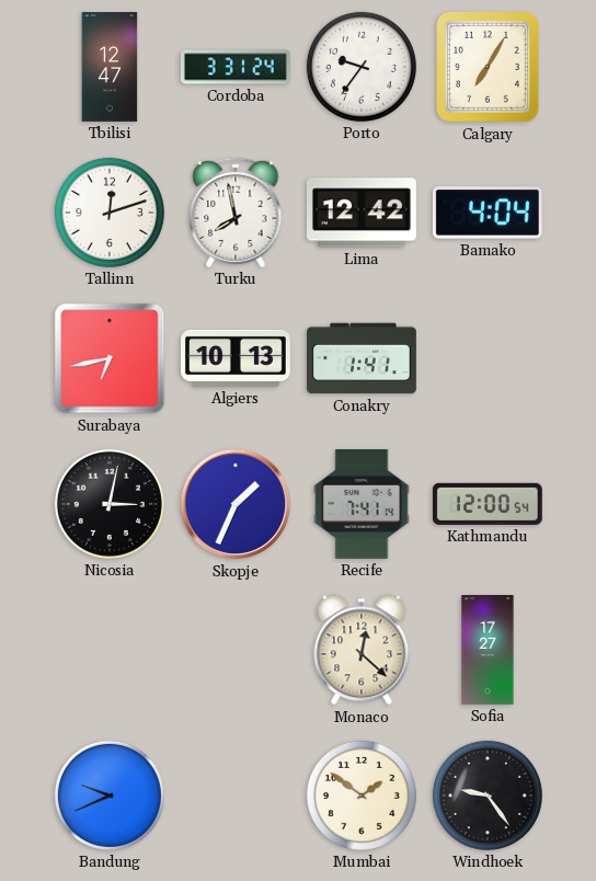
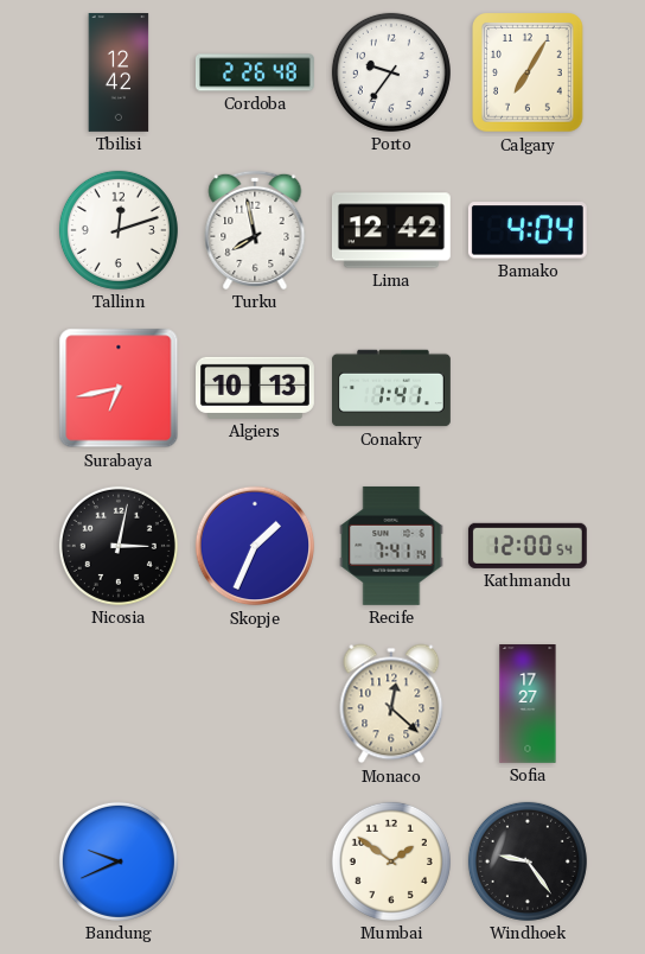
Tbilisi: 12:47 -> 12:42 (119, 74)
Cordoba: 3:31 -> 2:26 (255, 72)
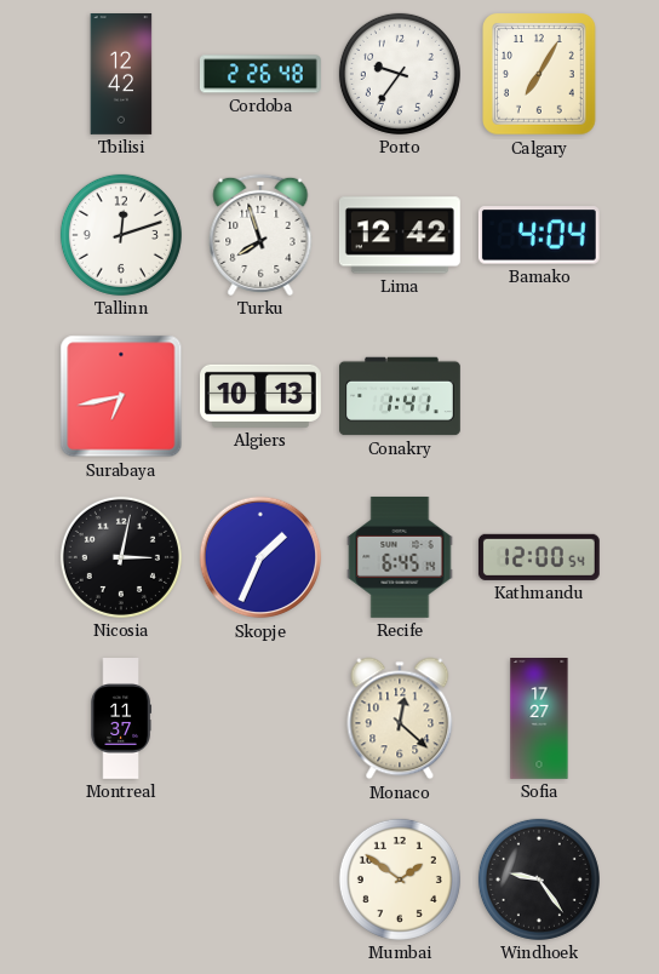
Turku: 7:58 -> 7:57 (260, 235)
Recife: 7:41 -> 6:45 (400, 557)
Montreal: none -> 11:37 (121, 720)
Bandung: 9:41 -> none (119, 861)
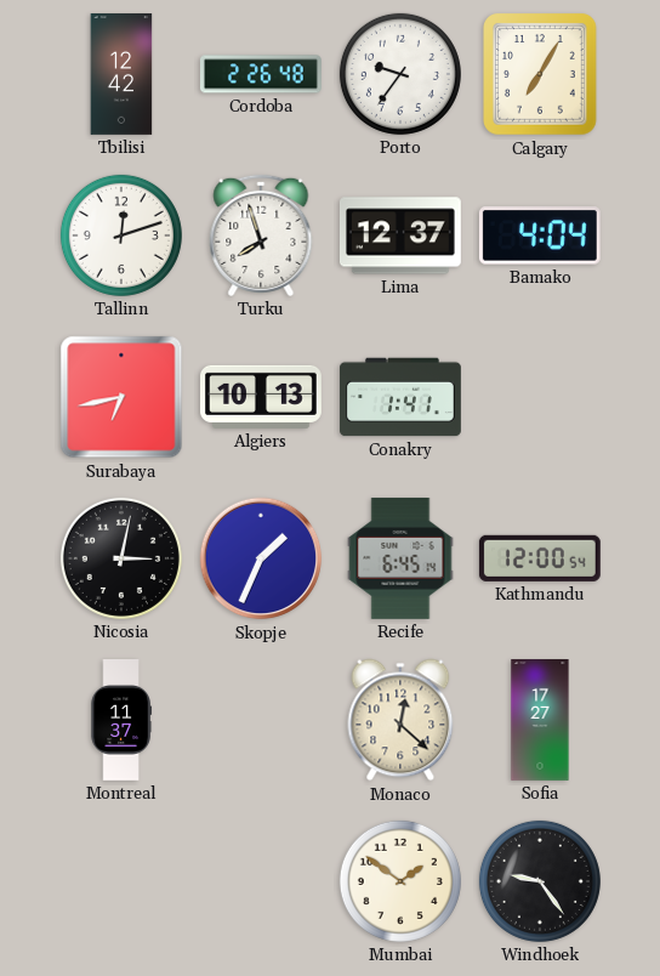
Lima: 12:42 -> 12:37 (400, 236)
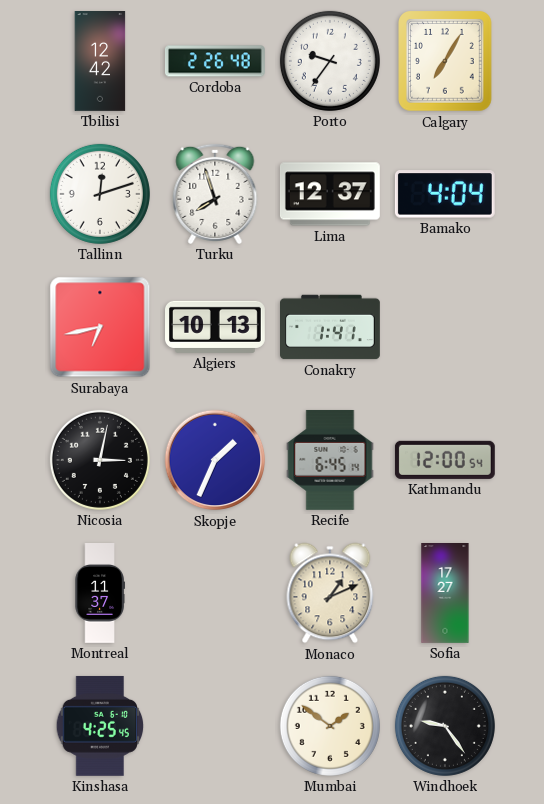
Monaco: 12:22 -> 1:11 (330, 593)
Kinshasa: none -> 4:25 (100, 726)
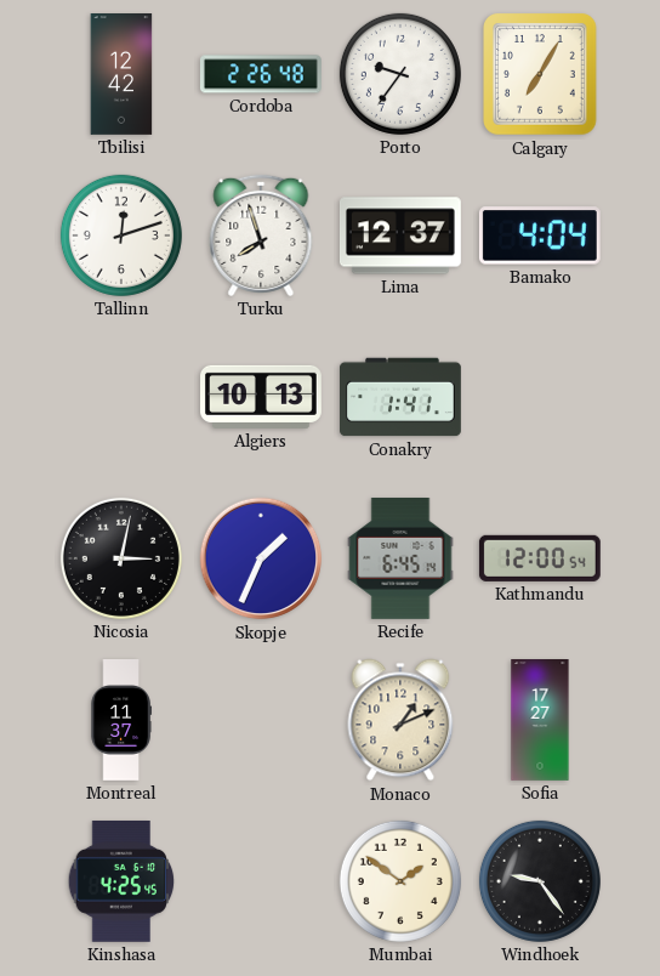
Surabaya: 6:43 -> none (100, 327)
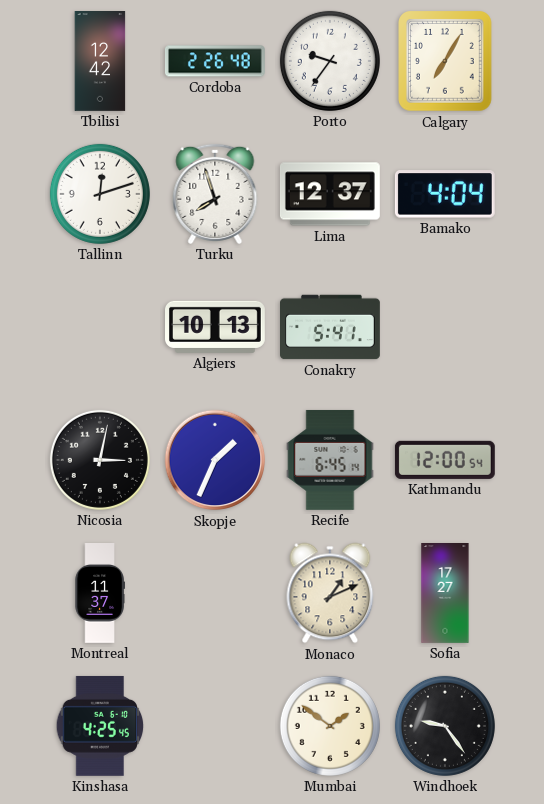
Conakry: 1:41 -> 5:41 (331, 327)
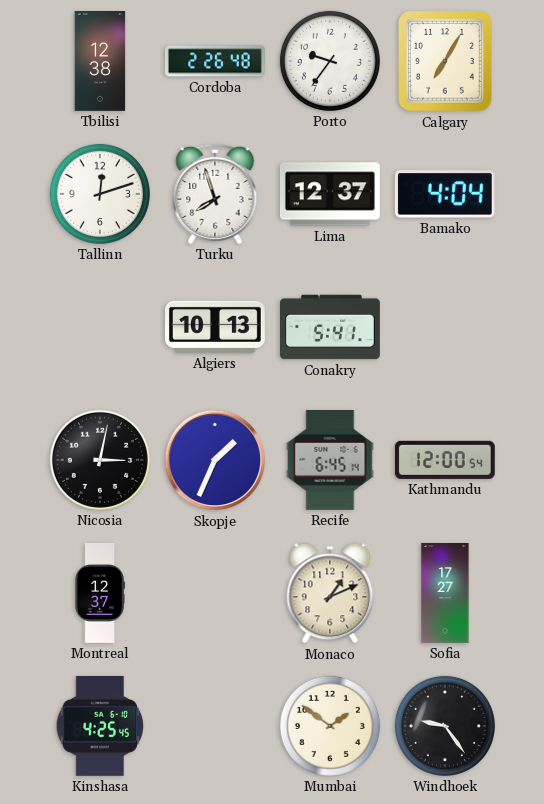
Tbilisi: 12:42 -> 12:38 (100, 62)
Montreal: 11:37 -> 12:37 (100, 594)
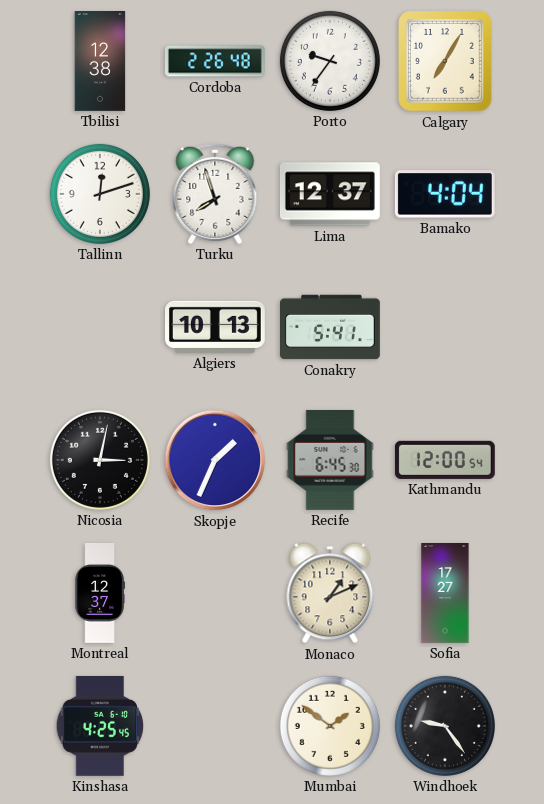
Recife: 6:45:14 -> 6:45:30 (330, 460)
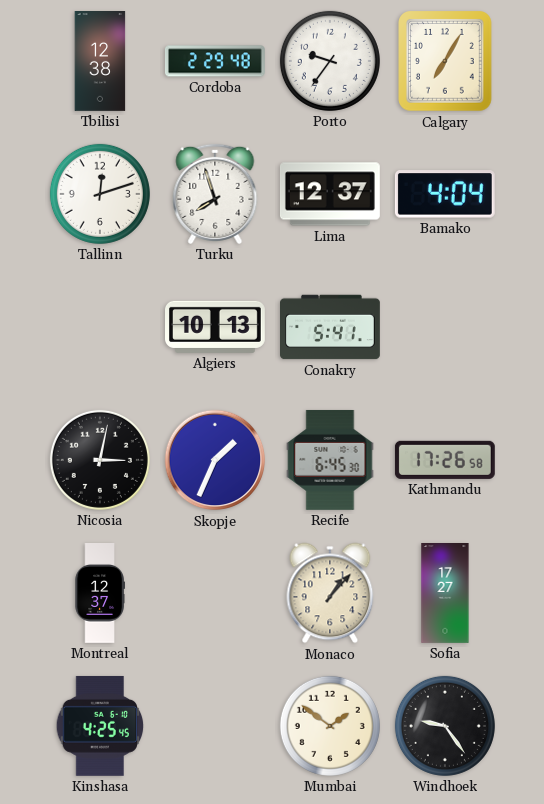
Cordoba: 2:26 -> 2:29 (215, 61)
Kathmandu: 12:00 -> 17:26 (445, 460)
Monaco: 1:11 -> 1:07 (330, 593)
